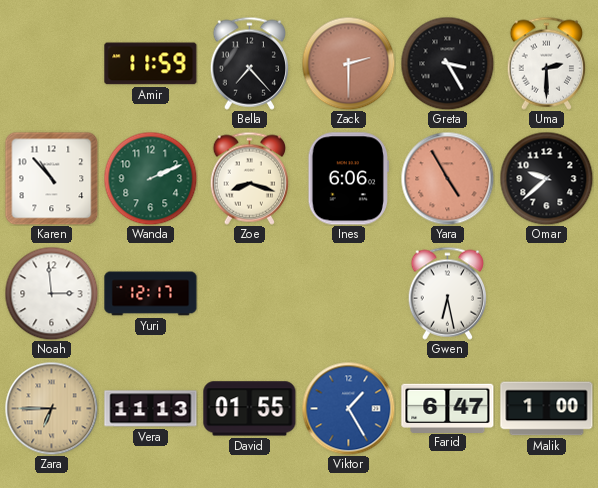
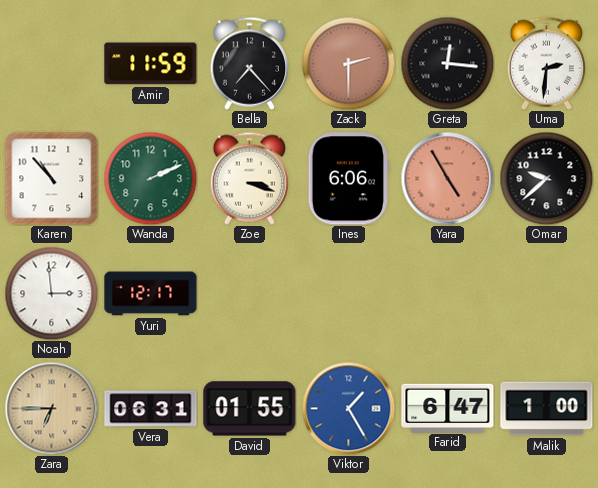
Greta: 3:25 -> 12:16 (447, 63)
Uma: 2:30 -> 2:31 (546, 63)
Zoe: 8:18 -> 3:18 (249, 178)
Gwen: 6:28 -> none (447, 293)
Vera: 11:13 -> 06:31 (151, 409)
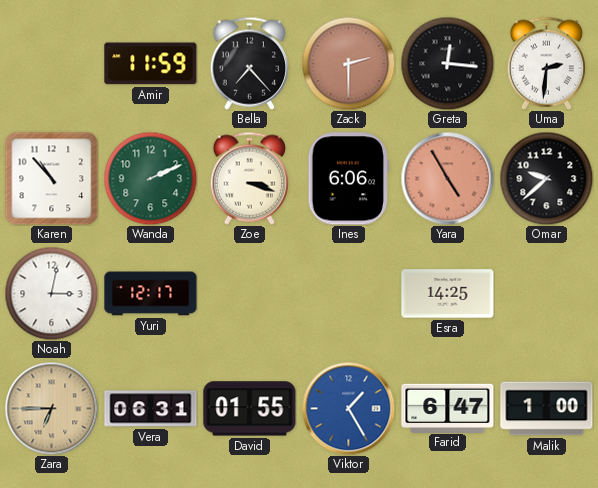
Noah: 2:59 -> 3:02 (51, 293)
Esra: none -> 14:25 (448, 294)
